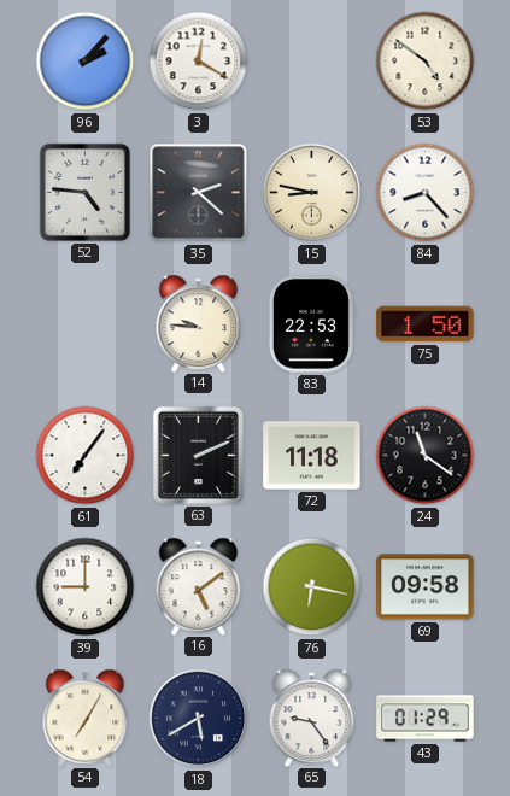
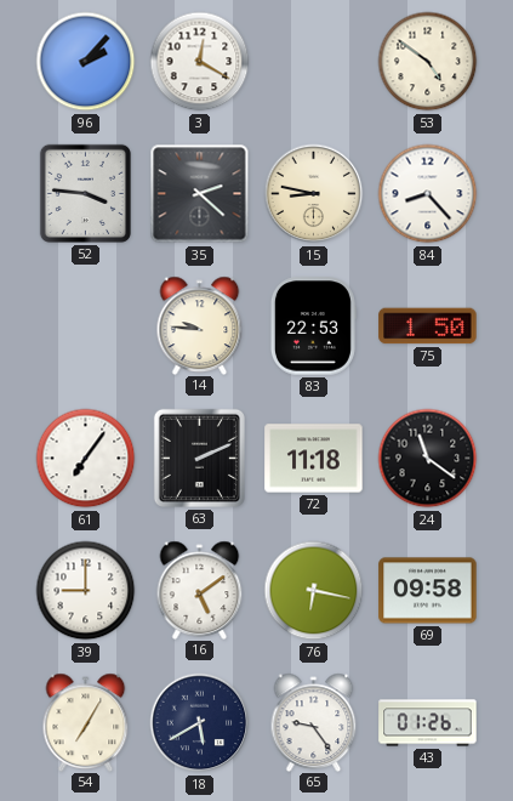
52: 4:46 -> 3:46 (85, 193)
43: 01:29 -> 01:26 (428, 723)
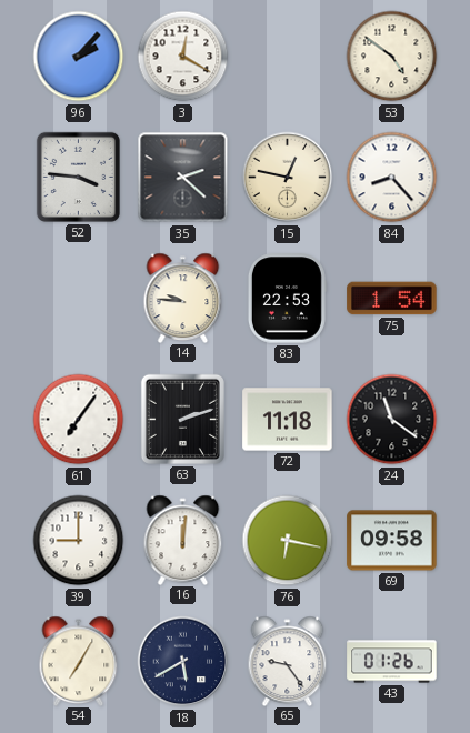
15: 8:47 -> 12:47 (288, 178)
75: 1:50 -> 1:54 (392, 299)
63: 2:11 -> 2:12 (182, 419)
16: 5:09 -> 12:01 (183, 540)
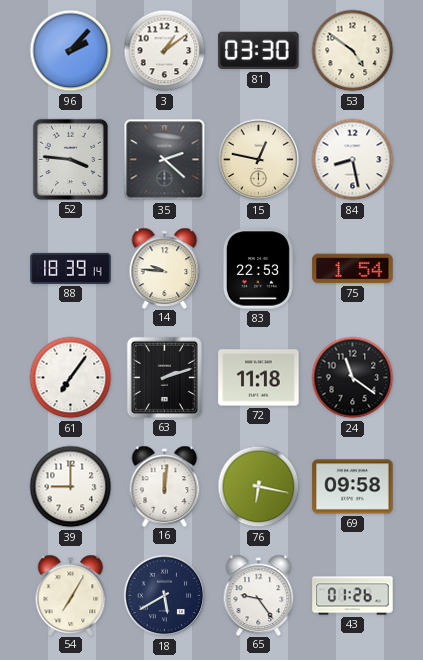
3: 12:20 -> 1:09 (165, 51)
81: none -> 03:30 (259, 51)
84: 8:23 -> 8:28 (353, 160)
88: none -> 18:39 (71, 268)
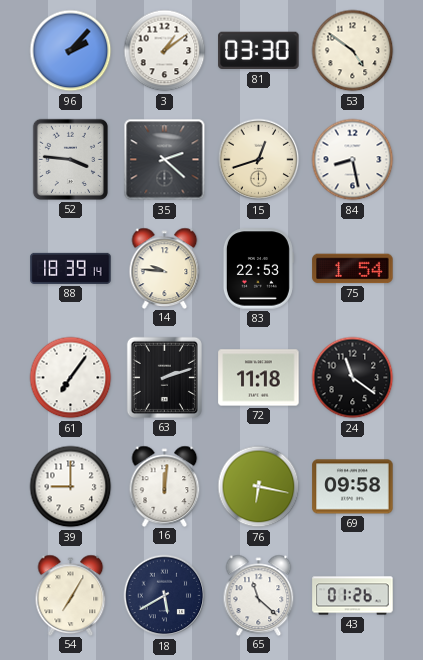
15: 12:47 -> 12:42 (259, 160)
65: 9:24 -> 11:22 (259, 595)
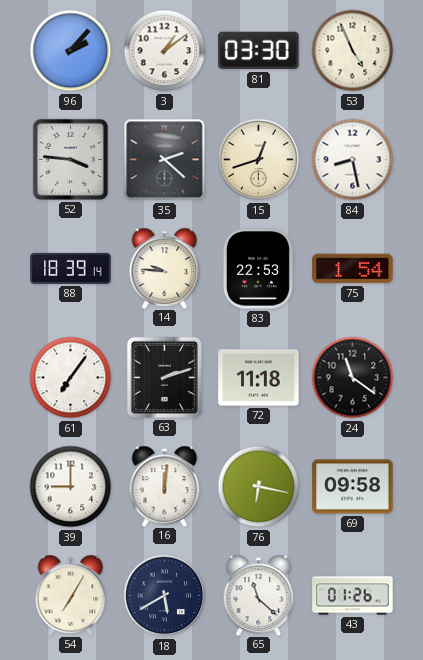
53: 4:51 -> 4:56 (353, 51)
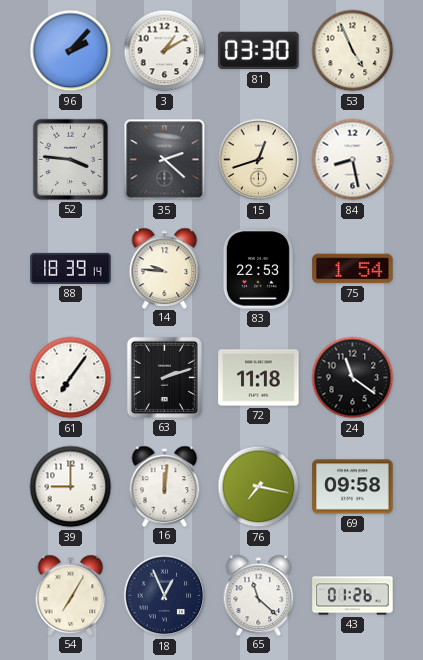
3: 1:09 -> 1:10 (165, 51)
76: 6:17 -> 7:17 (259, 487)
18: 5:40 -> 12:56 (165, 596)
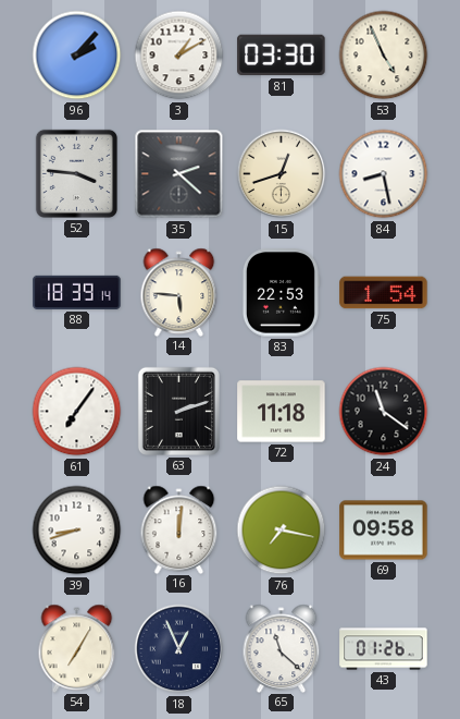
14: 9:46 -> 5:46 (179, 292)
39: 9:00 -> 8:42 (77, 531)
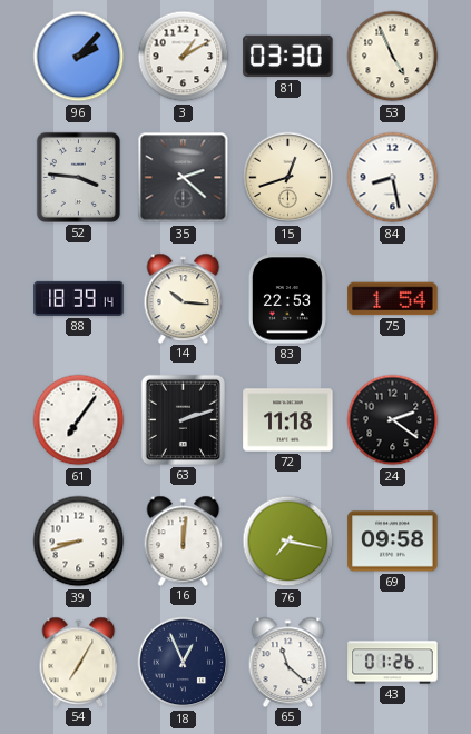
14: 5:46 -> 10:16 (184, 298)
24: 11:21 -> 2:21 (393, 420)
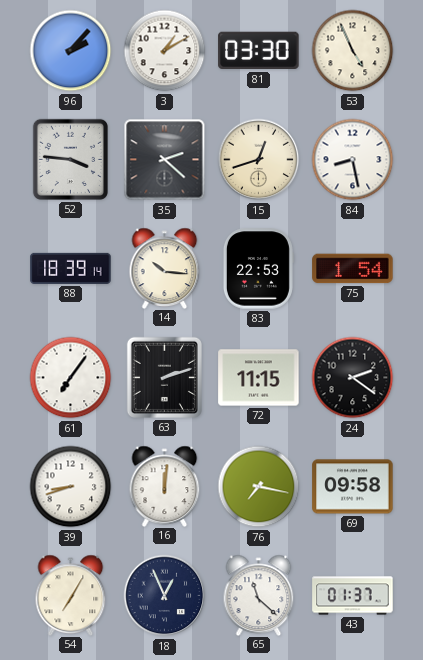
72: 11:18 -> 11:15 (259, 378)
43: 01:26 -> 01:37 (353, 596)
